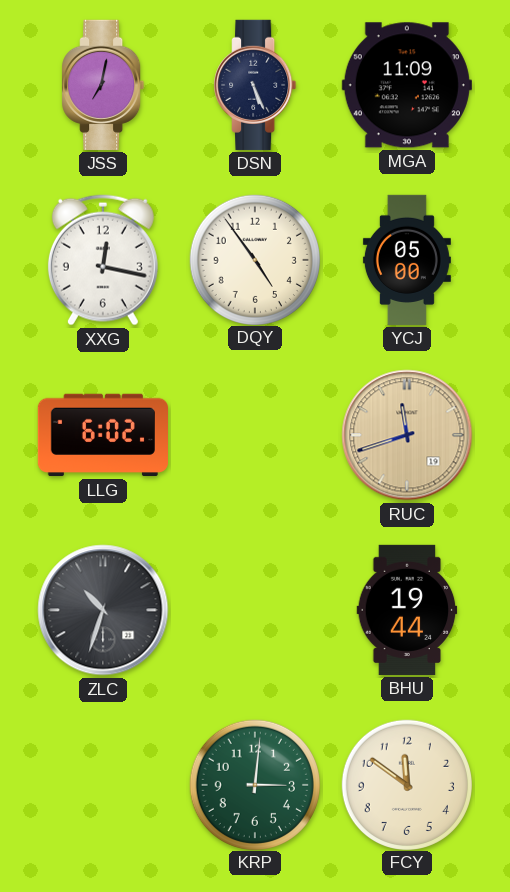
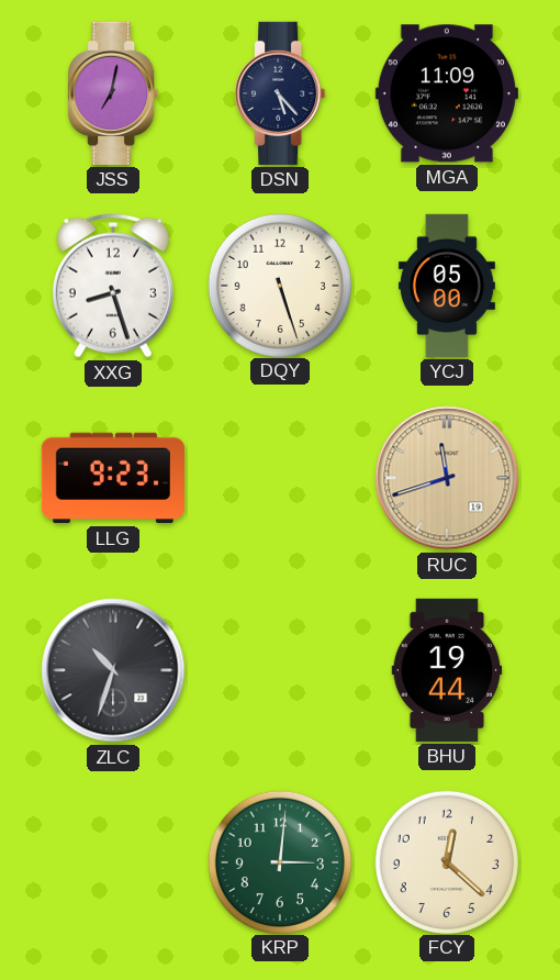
DSN: 5:26 -> 5:23 (280, 93)
XXG: 12:17 -> 8:27 (113, 286)
DQY: 4:54 -> 5:27 (279, 285)
LLG: 6:02 -> 9:23 (113, 478)
FCY: 11:51 -> 12:22 (446, 861)
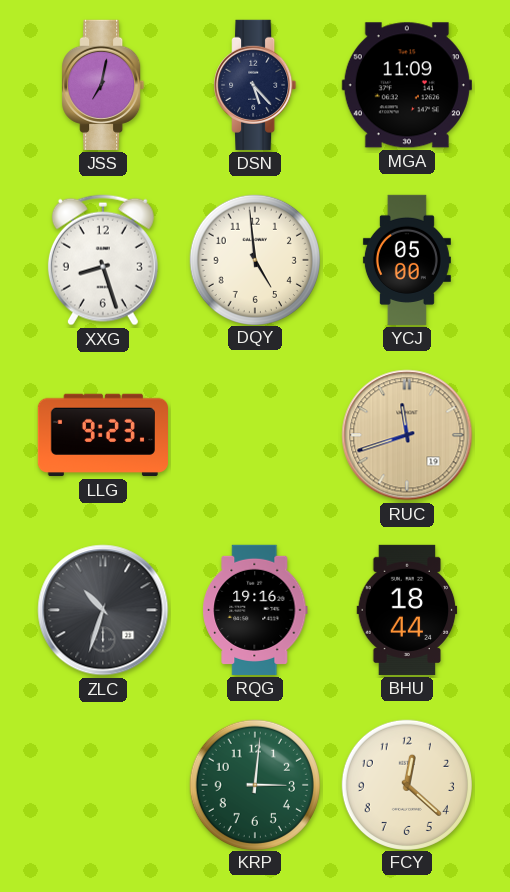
DQY: 5:27 -> 4:59 (254, 259)
RQG: none -> 19:16 (255, 610)
BHU: 19:44 -> 18:44 (407, 610)
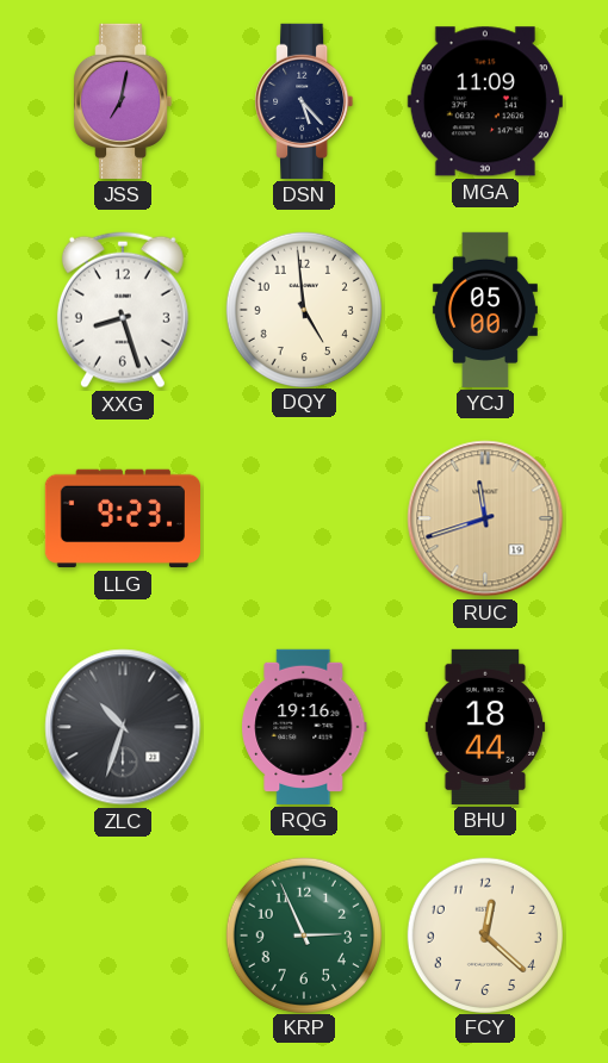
KRP: 3:01 -> 2:56 (303, 934)
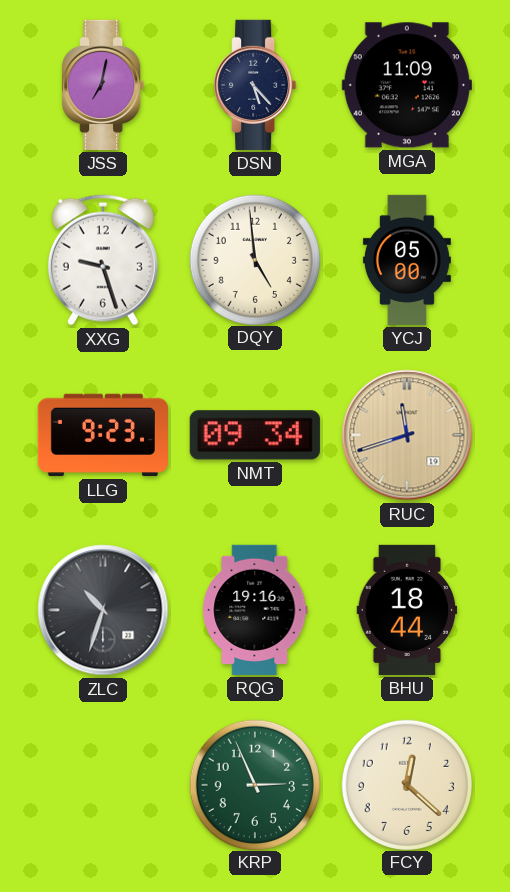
XXG: 8:27 -> 9:27 (103, 260)
NMT: none -> 09:34 (255, 435)
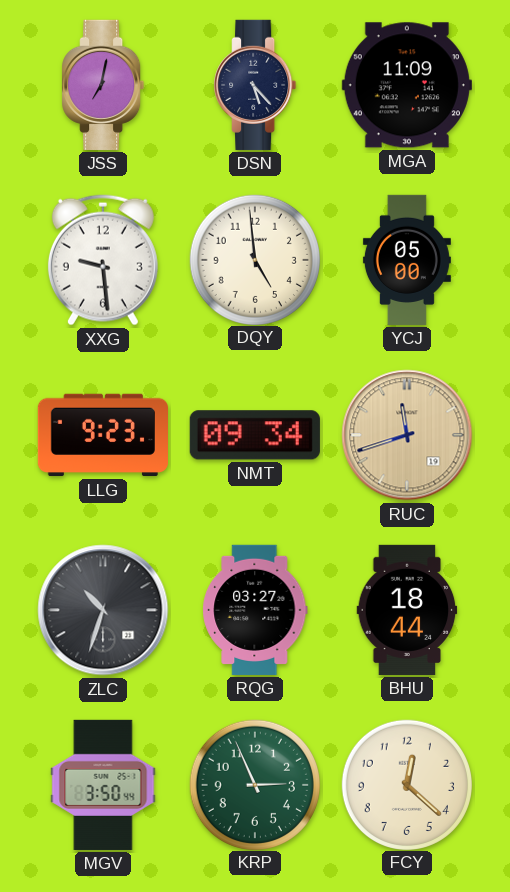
XXG: 9:27 -> 9:29 (103, 260)
RQG: 19:16 -> 03:27 (255, 610)
MGV: none -> 3:50 (103, 785)
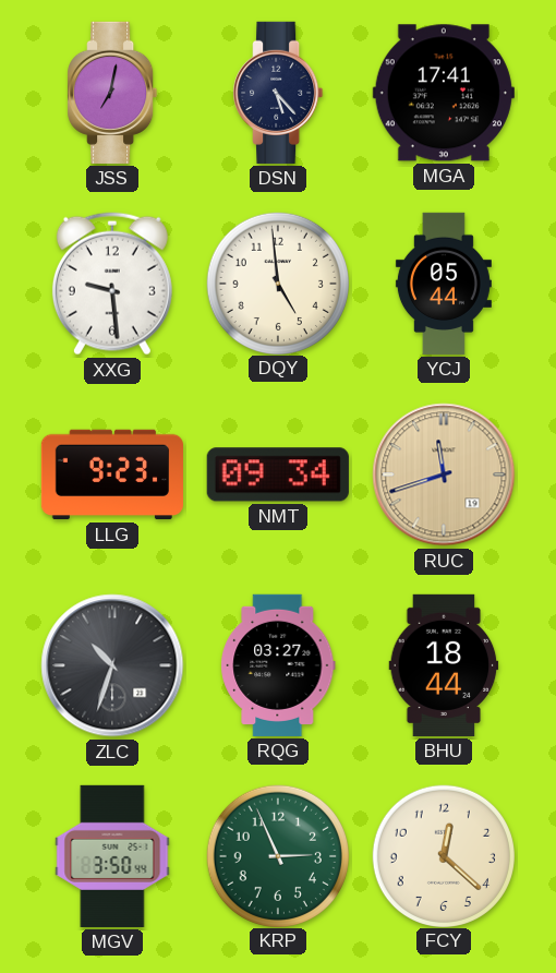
MGA: 11:09 -> 17:41 (444, 93)
YCJ: 05:00 -> 05:44 (444, 284)
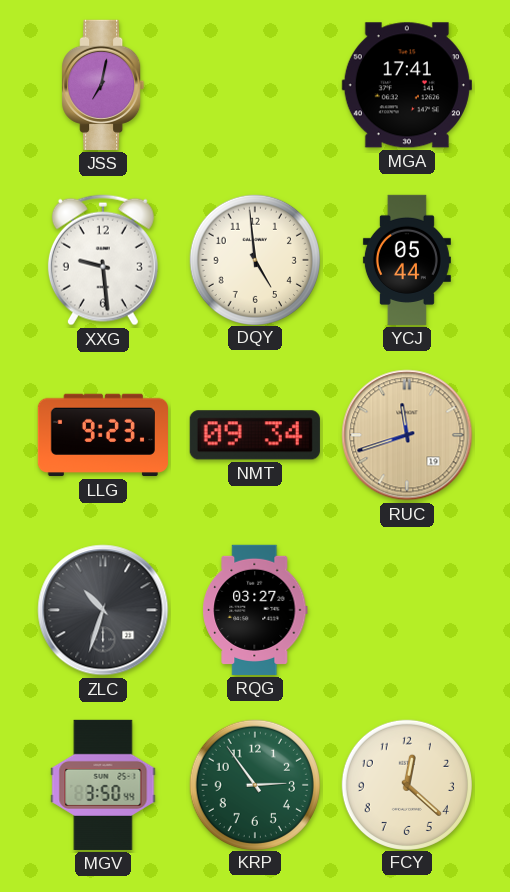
DSN: 5:23 -> none (278, 93)
BHU: 18:44 -> none (444, 665)
KRP: 2:56 -> 2:54 (254, 784)
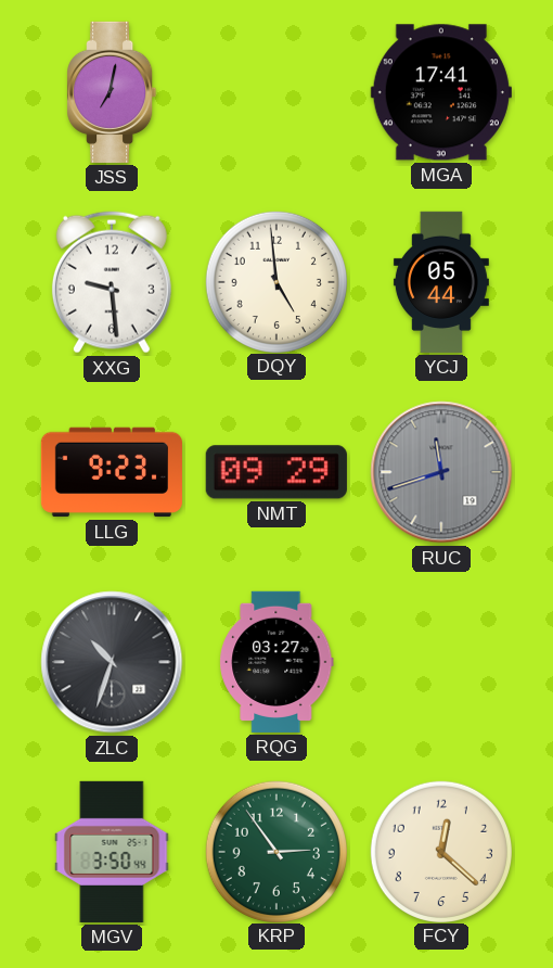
NMT: 09:34 -> 09:29 (276, 472)
RUC dial: champagne -> grey (441, 472)
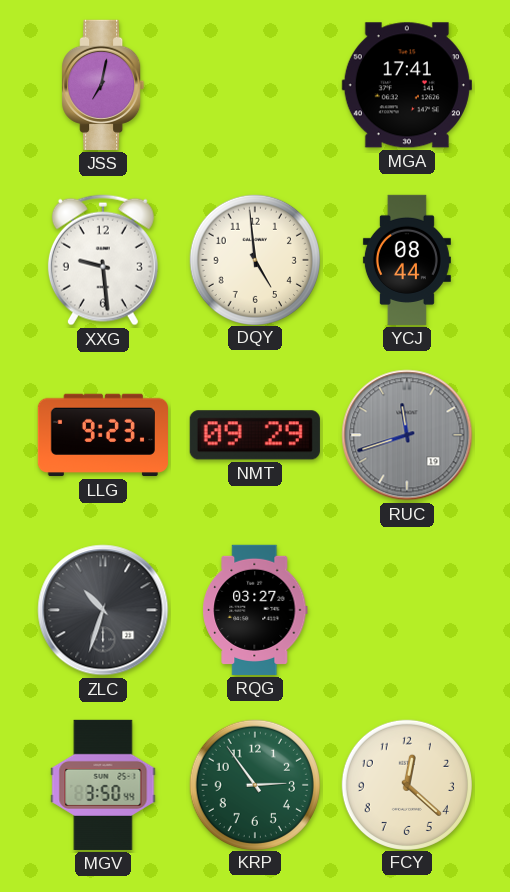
YCJ: 05:44 -> 08:44 (407, 260)
